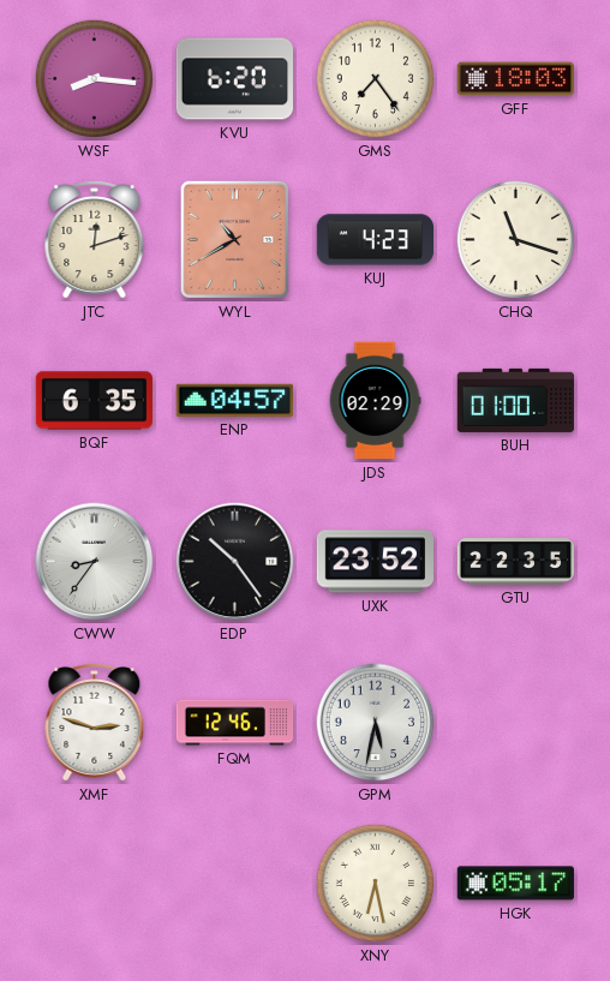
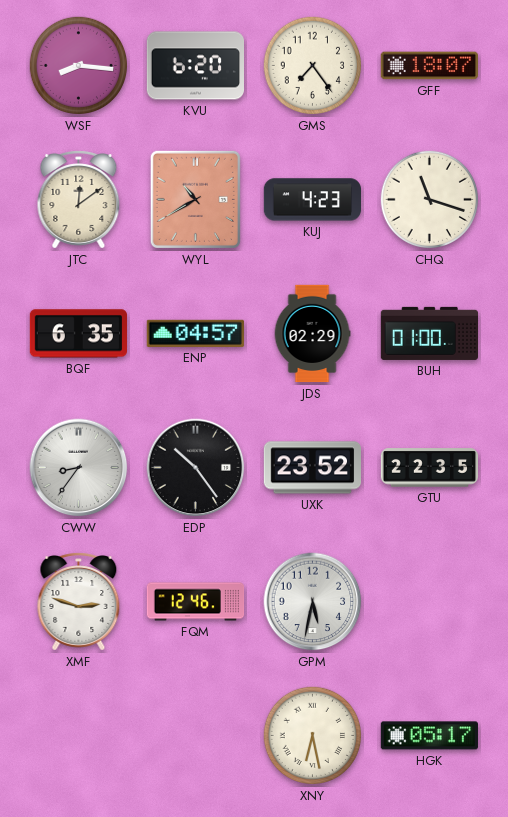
GFF: 18:03 -> 18:07 (429, 66)
JTC: 12:12 -> 12:09 (79, 200)
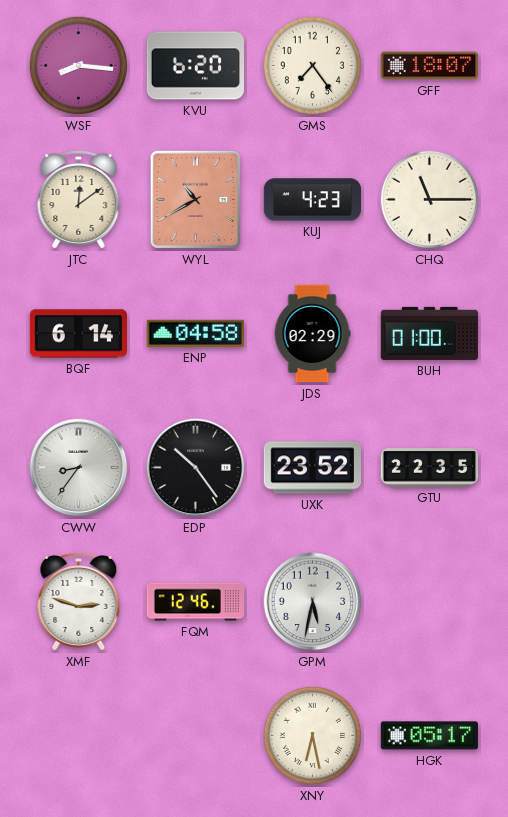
CHQ: 11:18 -> 11:15 (430, 200)
BQF: 6:35 -> 6:14 (78, 334)
ENP: 04:57 -> 04:58 (195, 333)
